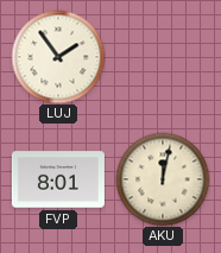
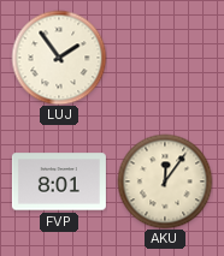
AKU: 12:02 -> 12:06 (165, 181)
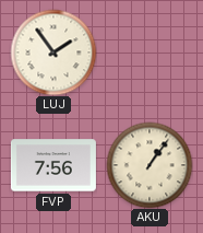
FVP: 8:01 -> 7:56 (53, 165)
AKU: 12:06 -> 1:06 (150, 165)
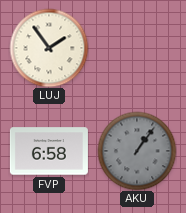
FVP: 7:56 -> 6:58 (49, 151)
AKU dial: cream -> grey (137, 151)
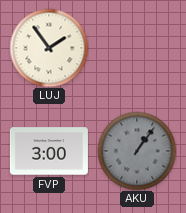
FVP: 6:58 -> 3:00 (49, 151)
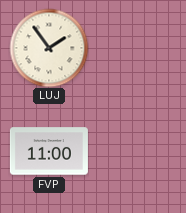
FVP: 3:00 -> 11:00 (49, 151)
AKU: 1:06 -> none (137, 151)
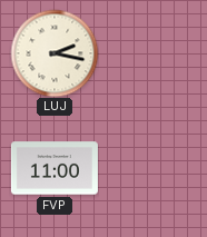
LUJ: 1:54 -> 2:17 (55, 53)
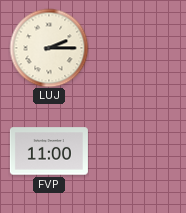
LUJ: 2:17 -> 2:15 (49, 48)
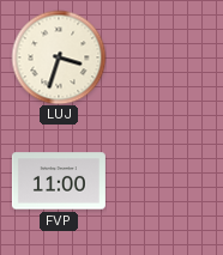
LUJ: 2:15 -> 3:33 (59, 57)
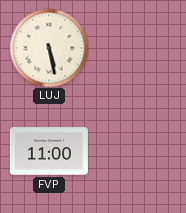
LUJ: 3:33 -> 5:28 (49, 48)
